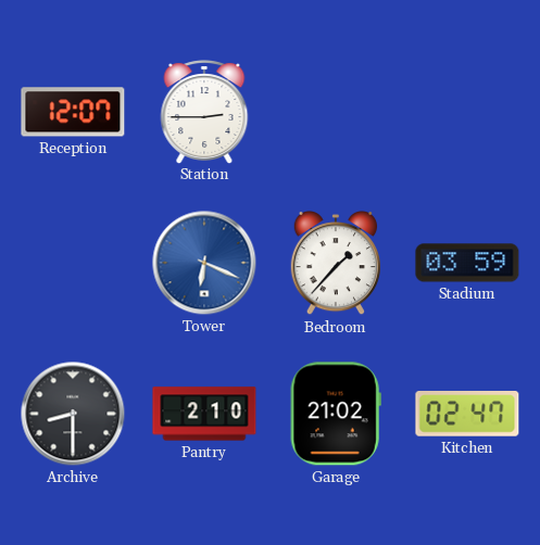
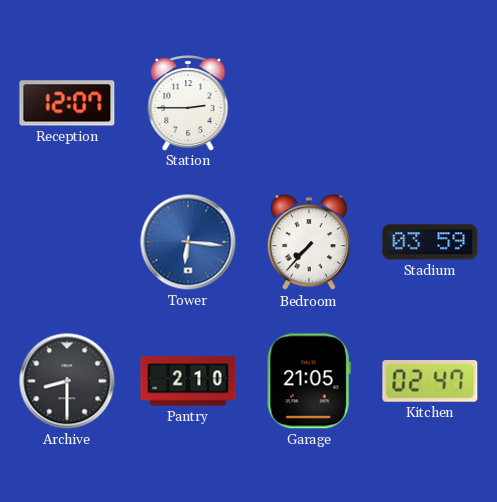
Tower: 6:19 -> 6:16 (188, 242)
Bedroom: 1:37 -> 7:37 (308, 242)
Garage: 21:02 -> 21:05 (309, 381)
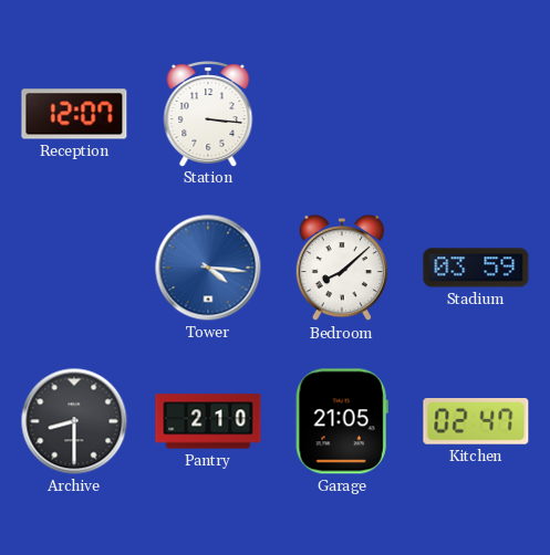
Station: 2:45 -> 3:16 (208, 114)
Tower: 6:16 -> 4:16 (208, 268)
Bedroom: 7:37 -> 8:08 (341, 268)
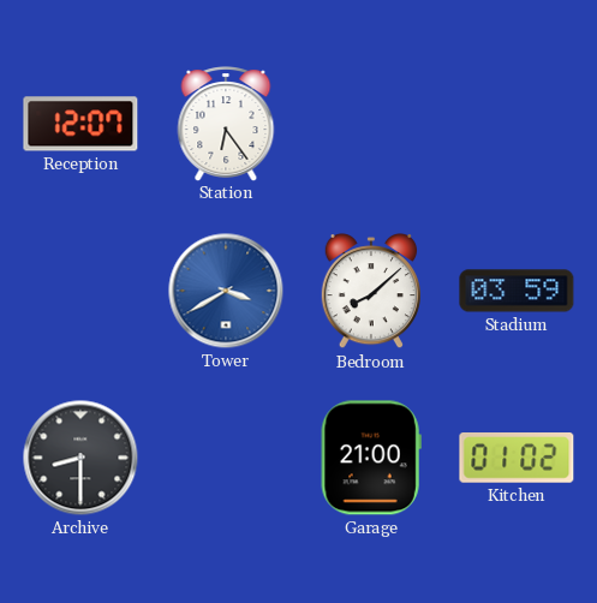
Station: 3:16 -> 6:24 (226, 124)
Tower: 4:16 -> 3:40 (226, 291)
Pantry: 2:10 -> none (208, 421)
Garage: 21:05 -> 21:00 (371, 458)
Kitchen: 02:47 -> 01:02 (517, 459)
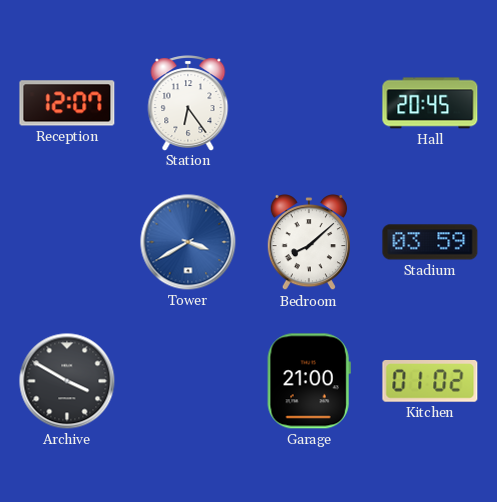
Hall: none -> 20:45 (430, 103)
Archive: 8:30 -> 3:50 (67, 381)
